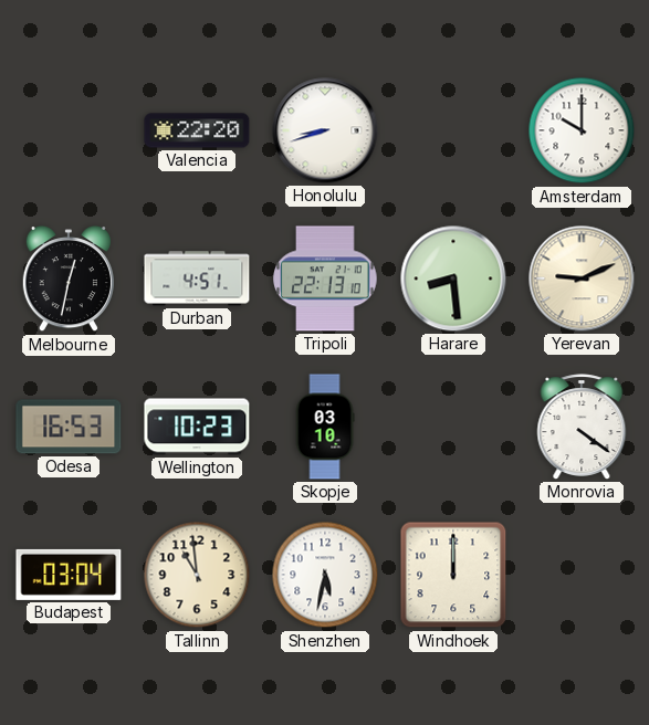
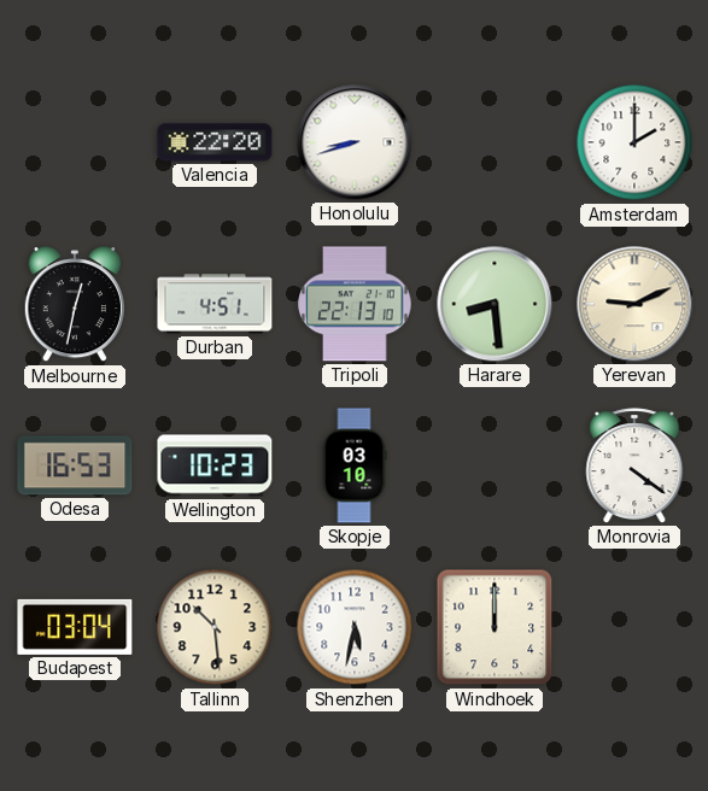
Amsterdam: 10:00 -> 2:00 (634, 142)
Tallinn: 10:59 -> 10:29 (215, 627)
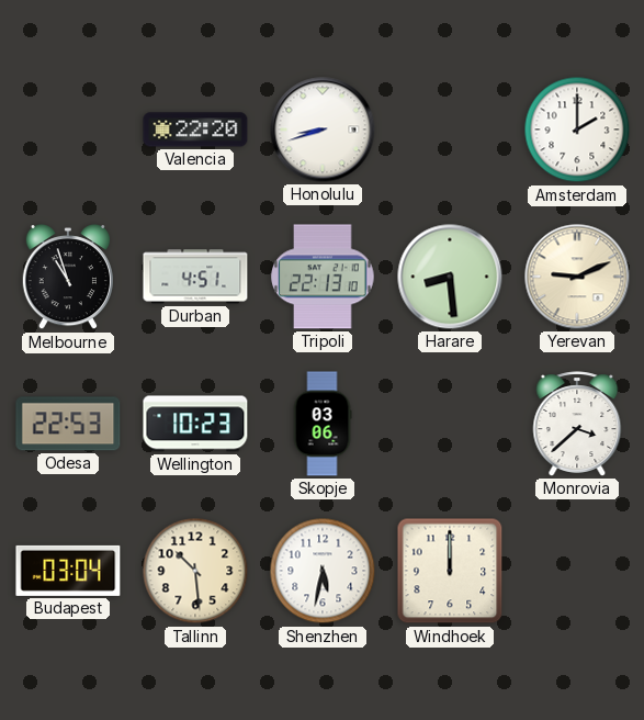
Melbourne: 12:32 -> 10:57 (68, 278)
Odesa: 16:53 -> 22:53 (68, 424)
Skopje: 03:10 -> 03:06 (323, 424)
Monrovia: 4:21 -> 3:38 (577, 424)
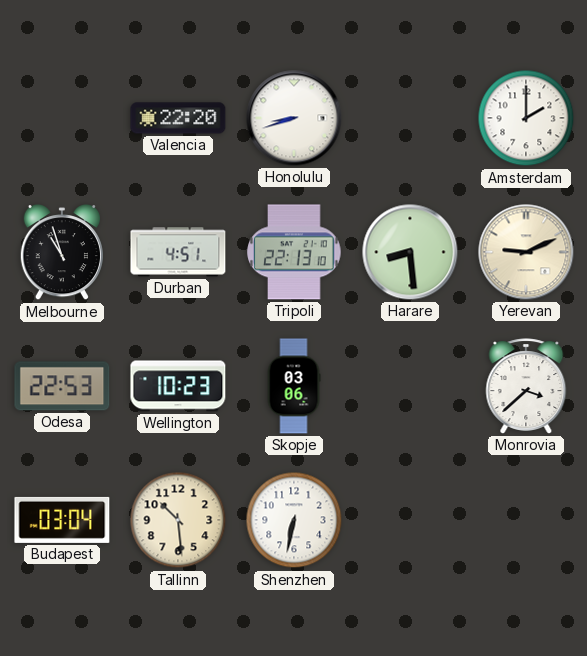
Shenzhen: 5:32 -> 6:32 (294, 520)
Windhoek: 12:00 -> none (450, 571)
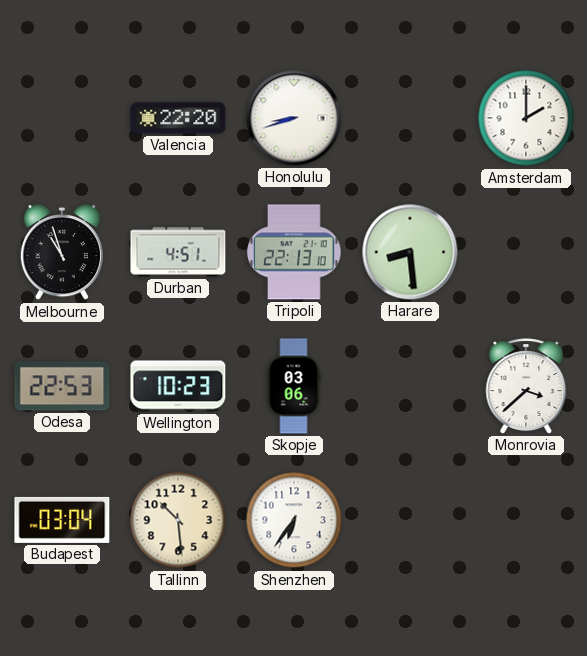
Yerevan: 9:11 -> none (526, 252)
Shenzhen: 6:32 -> 6:36 (294, 520)
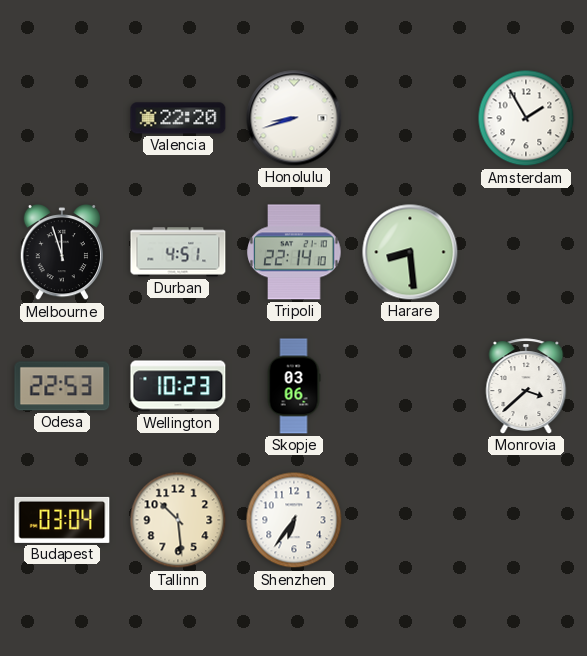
Amsterdam: 2:00 -> 1:55 (526, 118)
Melbourne: 10:57 -> 11:57 (62, 253)
Tripoli: 22:13 -> 22:14 (294, 252)
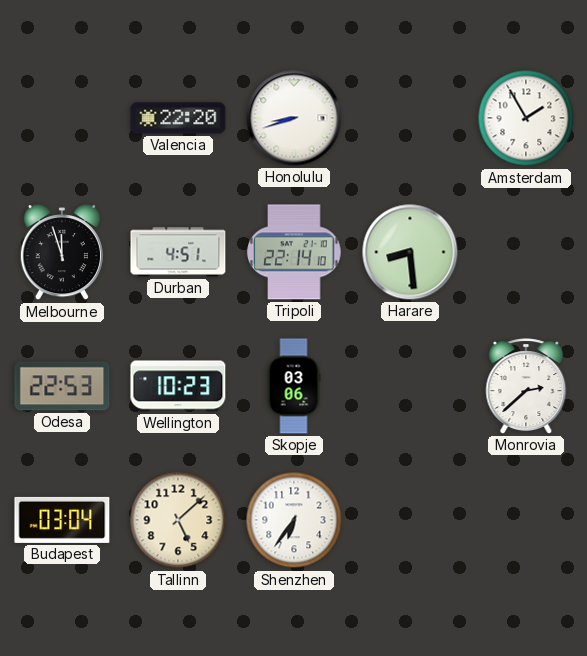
Monrovia: 3:38 -> 2:38 (526, 386)
Tallinn: 10:29 -> 5:08 (178, 520)
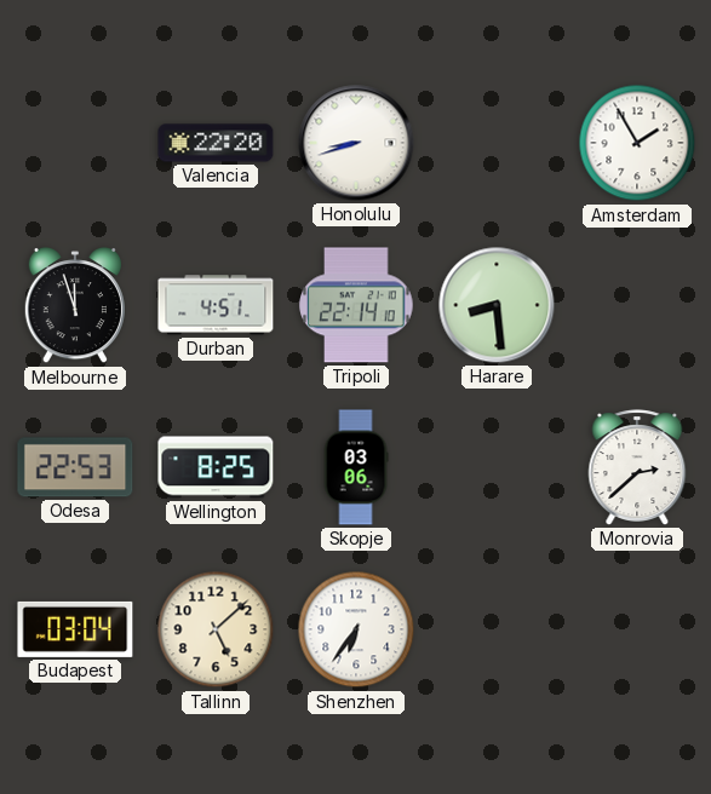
Wellington: 10:23 -> 8:25 (216, 467)
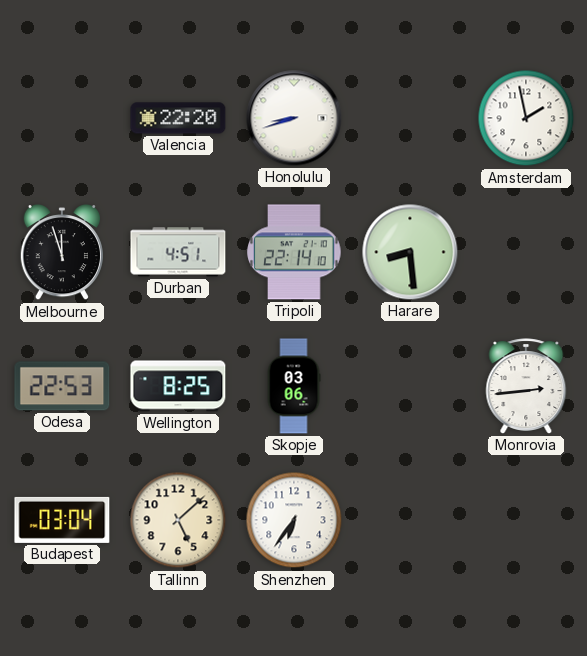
Amsterdam: 1:55 -> 1:58 (526, 118)
Monrovia: 2:38 -> 2:44 (526, 386)
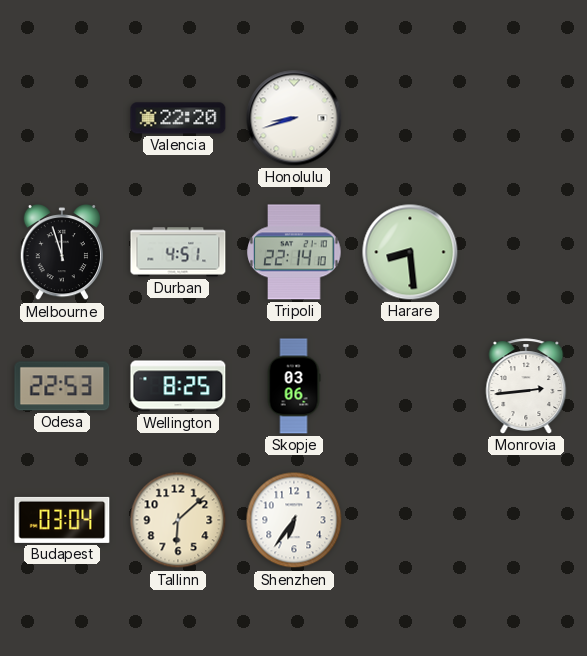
Amsterdam: 1:58 -> none (526, 118)
Tallinn: 5:08 -> 6:08 (178, 520)
